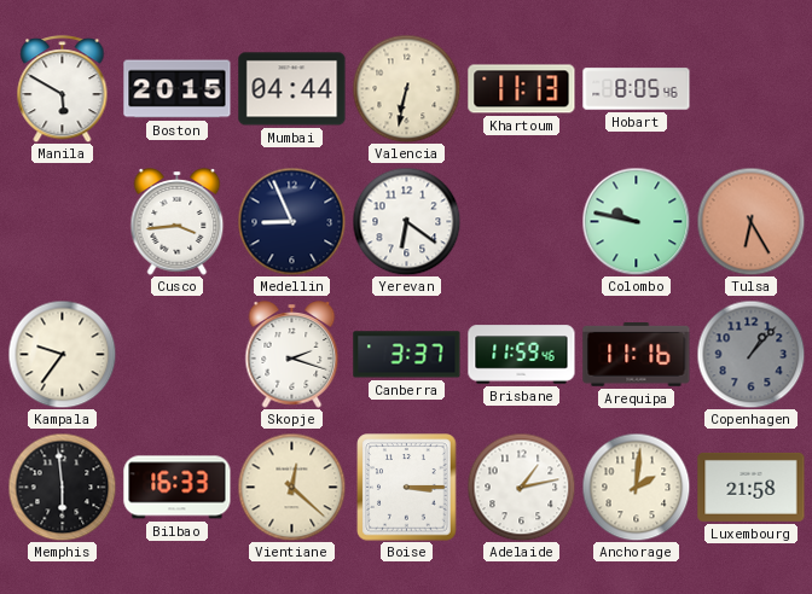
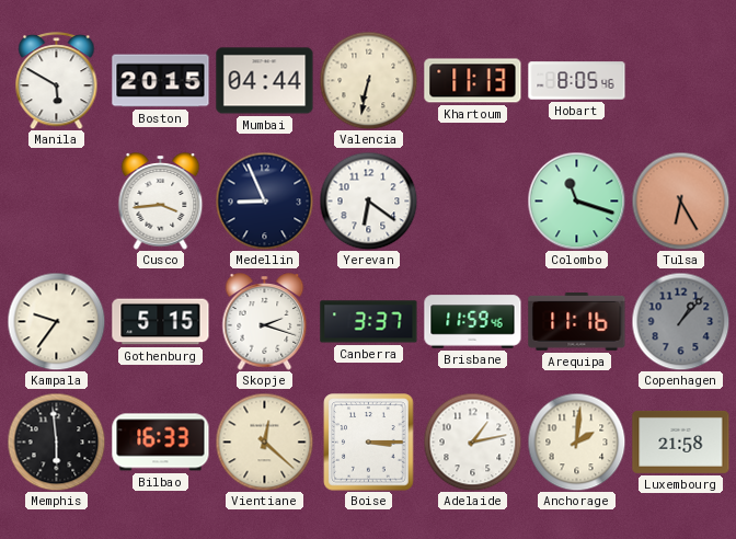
Colombo: 9:47 -> 11:18 (576, 200)
Gothenburg: none -> 5:15 (161, 322)
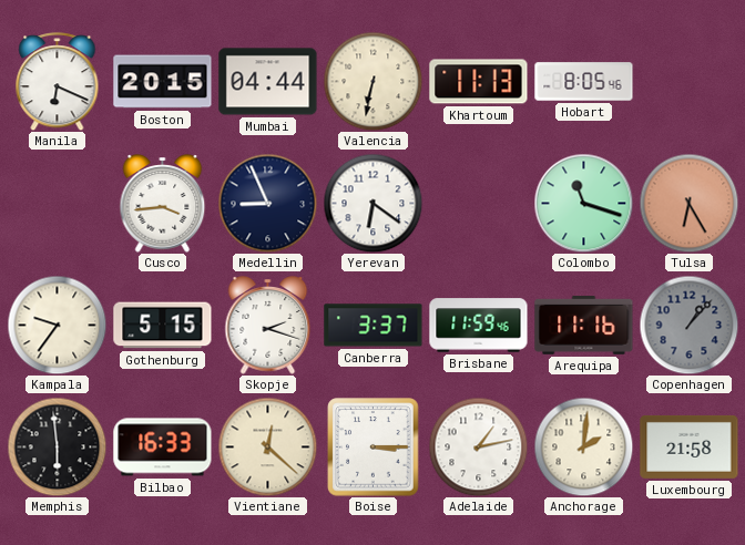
Manila: 5:50 -> 6:19 (58, 82)
